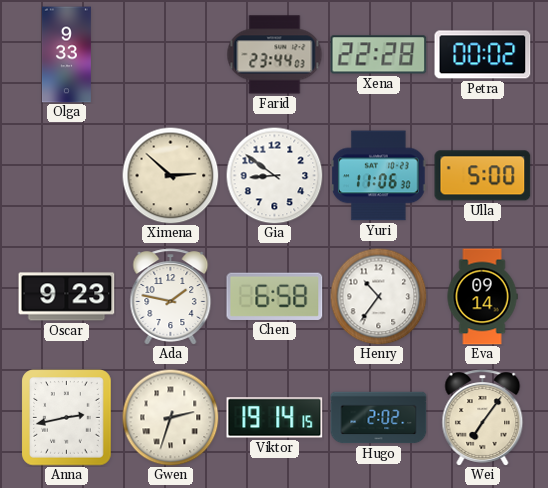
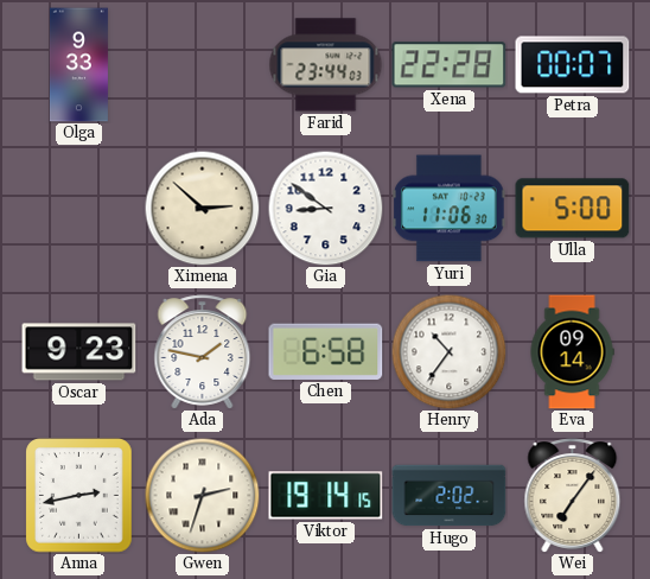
Petra: 00:02 -> 00:07 (573, 65)
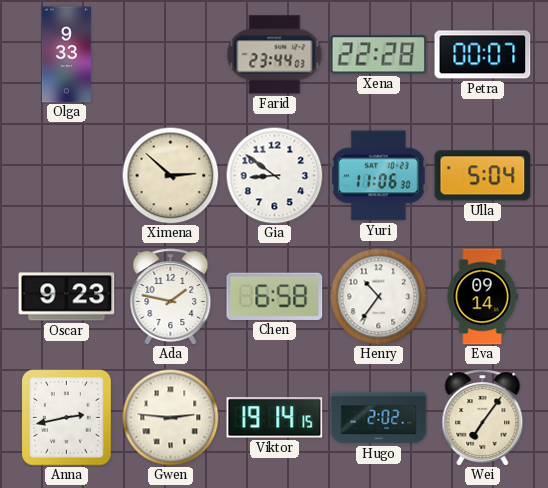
Ulla: 5:00 -> 5:04 (483, 176)
Gwen: 2:33 -> 2:46 (170, 417)
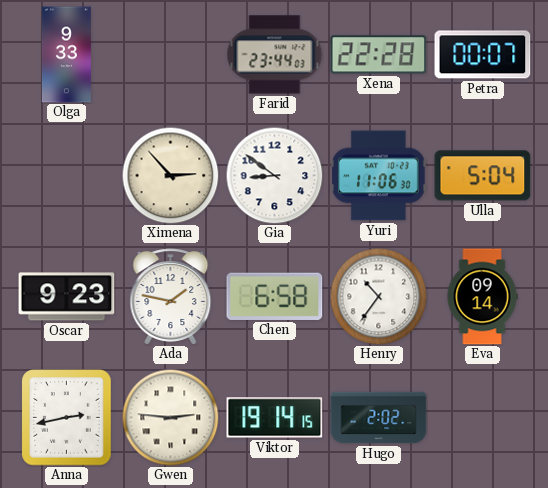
Ximena: 2:52 -> 2:53 (170, 175)
Wei: 7:06 -> none (483, 418)
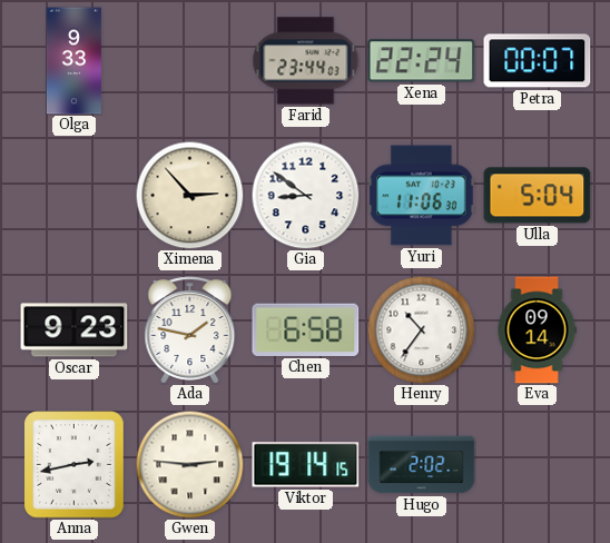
Xena: 22:28 -> 22:24 (422, 61)
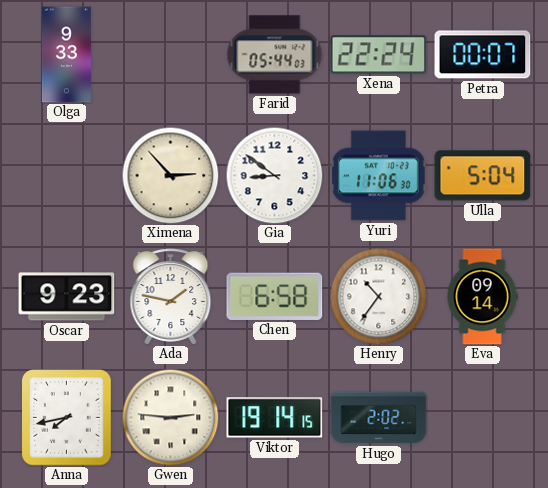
Farid: 23:44 -> 05:44 (275, 55)
Anna: 2:43 -> 7:43 (67, 418)
